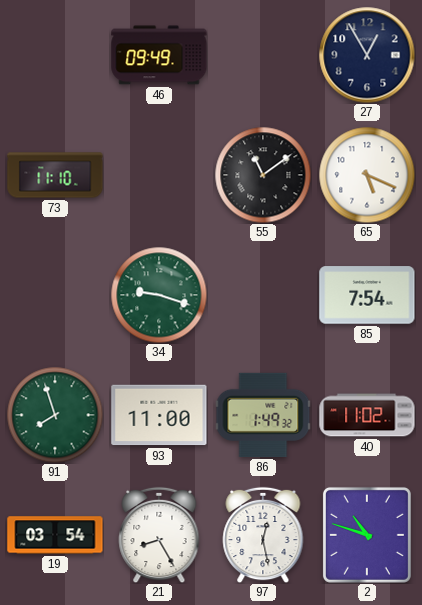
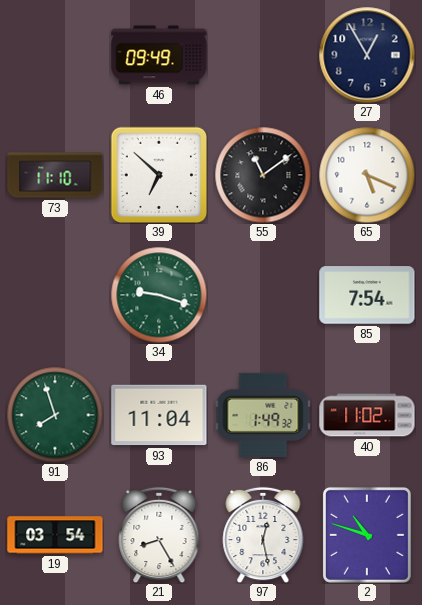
39: none -> 6:52 (159, 175)
93: 11:00 -> 11:04 (159, 415)
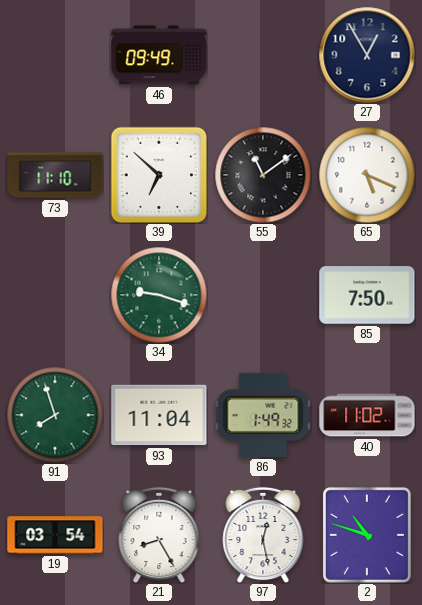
85: 7:54 -> 7:50 (367, 295)
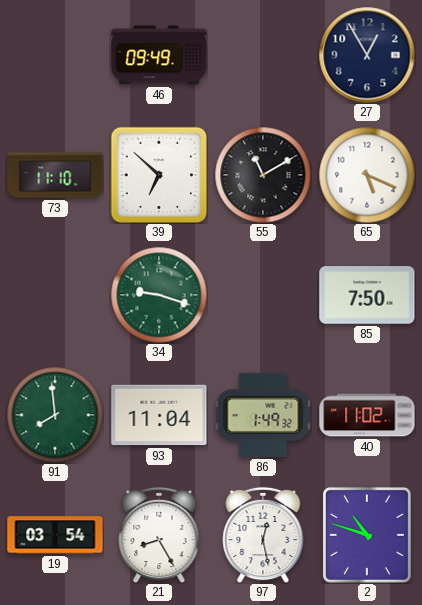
55: 11:09 -> 11:10 (263, 175)
91: 7:57 -> 7:59 (55, 415)
